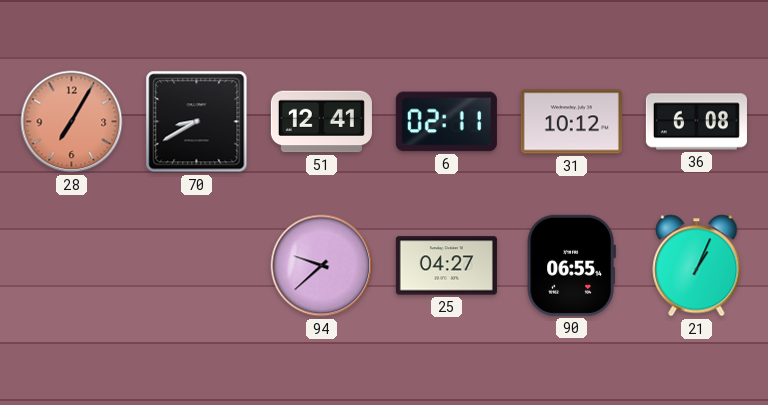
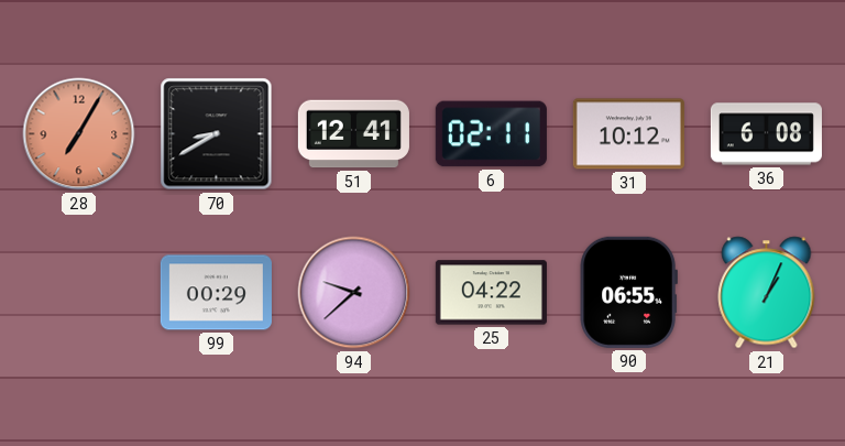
99: none -> 00:29 (216, 293)
25: 04:27 -> 04:22 (491, 293)
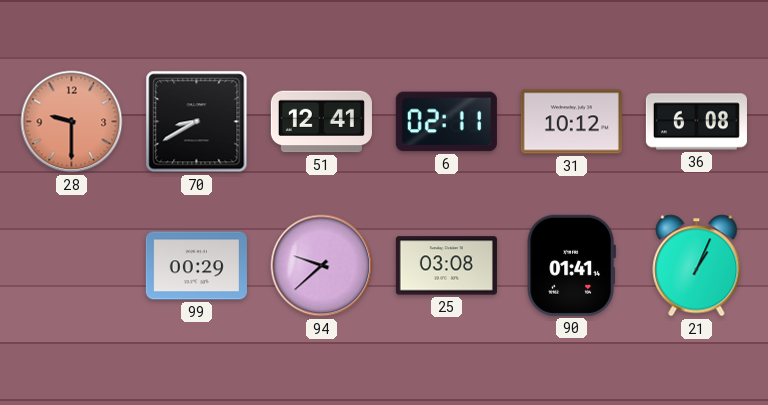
28: 7:05 -> 9:30 (72, 122)
25: 04:22 -> 03:08 (446, 266)
90: 06:55 -> 01:41 (571, 265)
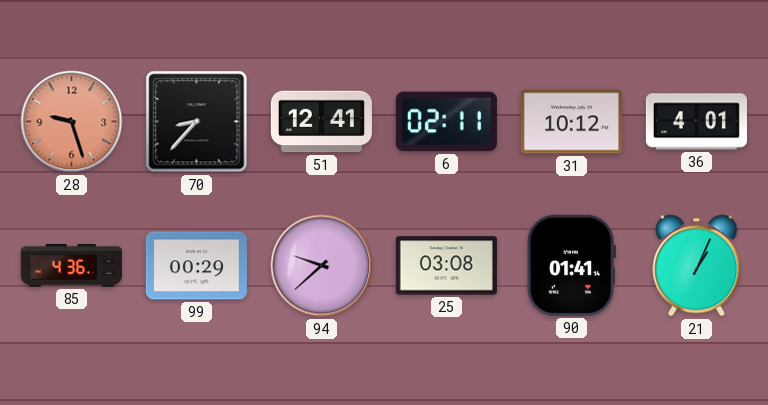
28: 9:30 -> 9:27 (72, 122)
70: 8:40 -> 8:37 (197, 122)
36: 6:08 -> 4:01 (696, 122)
85: none -> 4:36 (71, 266)
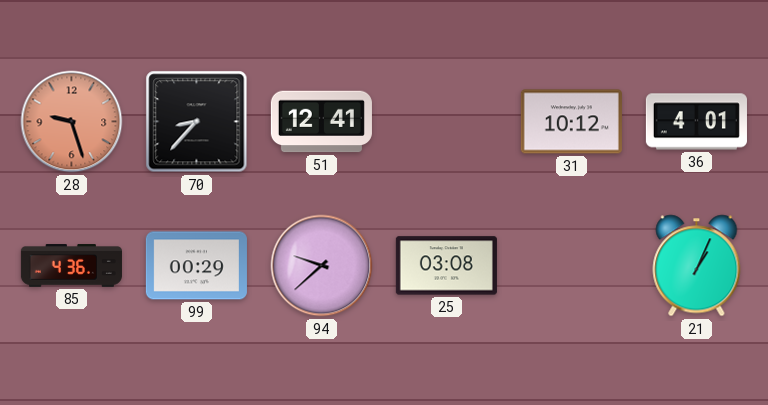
6: 02:11 -> none (446, 122)
90: 01:41 -> none (571, 265)
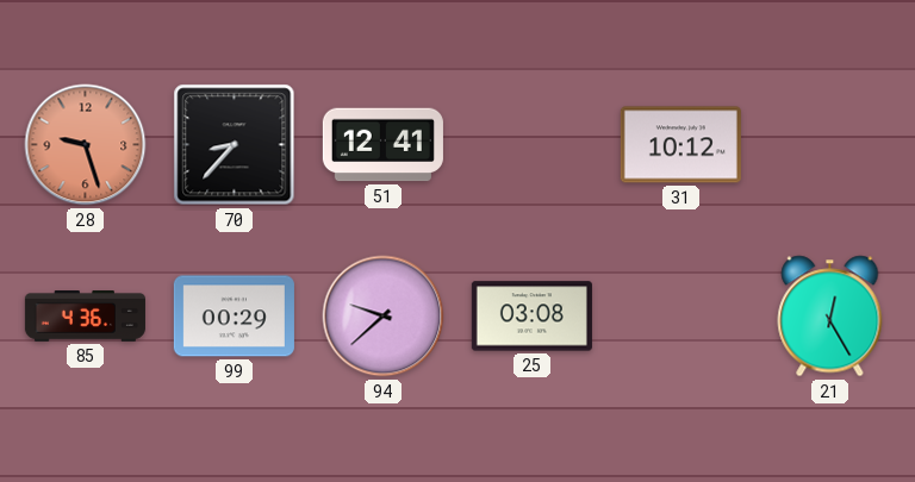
36: 4:01 -> none (696, 122)
21: 1:04 -> 12:25 (830, 317)
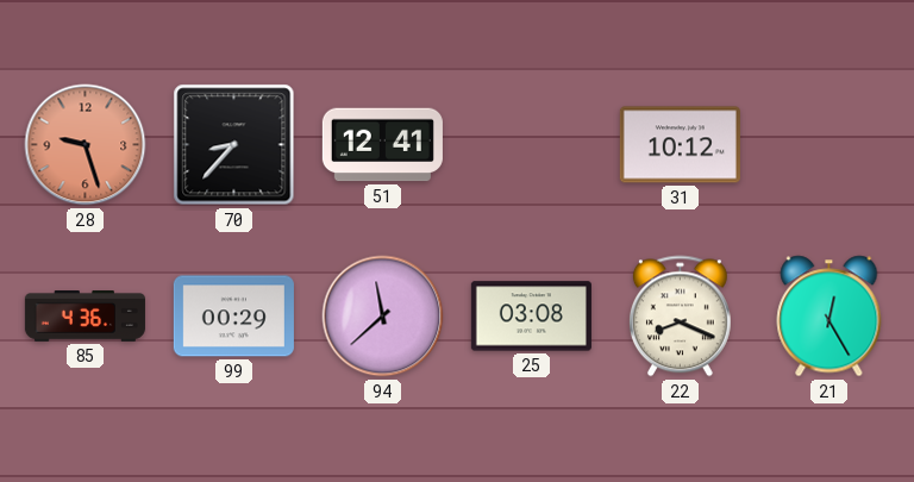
94: 9:38 -> 11:38 (383, 317)
22: none -> 8:19 (680, 317)
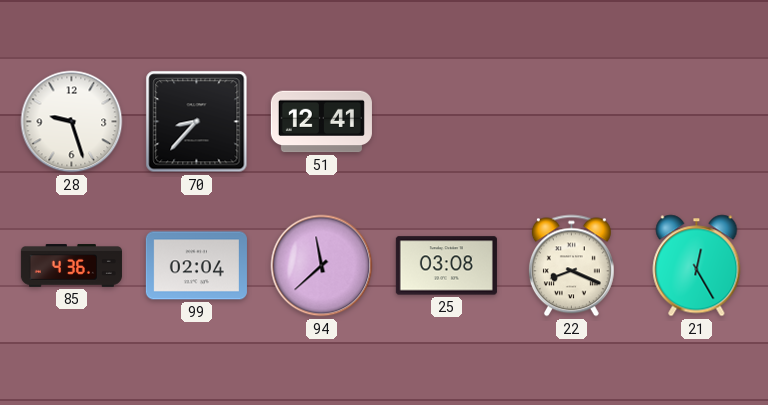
28 dial: salmon -> white (72, 122)
31: 10:12 -> none (680, 145)
99: 00:29 -> 02:04 (196, 266)
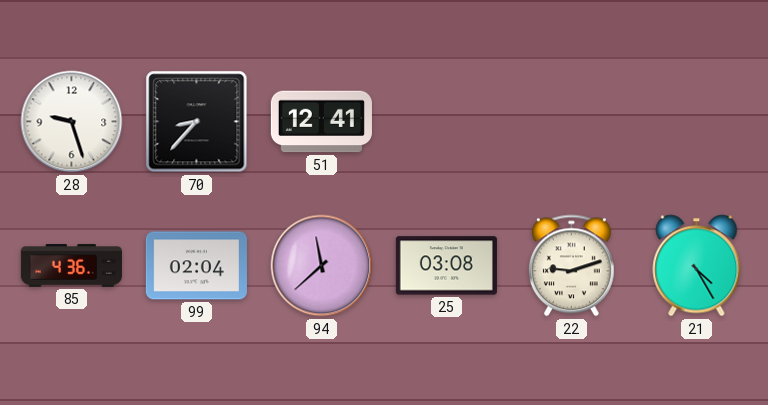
22: 8:19 -> 9:12 (571, 266)
21: 12:25 -> 4:25 (697, 266)
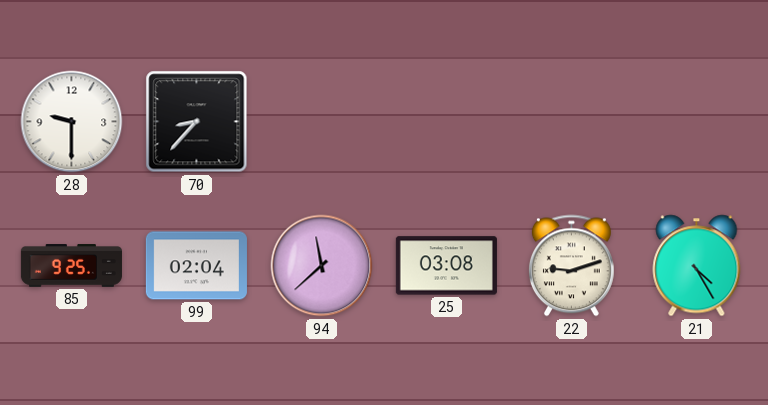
28: 9:27 -> 9:30 (72, 122)
51: 12:41 -> none (321, 122)
85: 4:36 -> 9:25 (71, 266)
